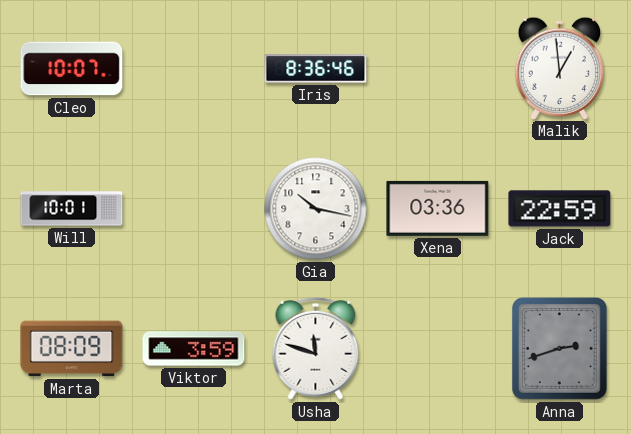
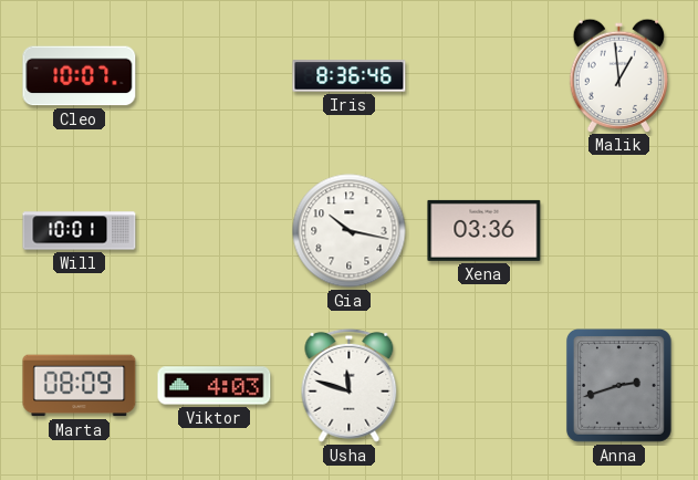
Jack: 22:59 -> none (560, 209)
Viktor: 3:59 -> 4:03 (215, 386)
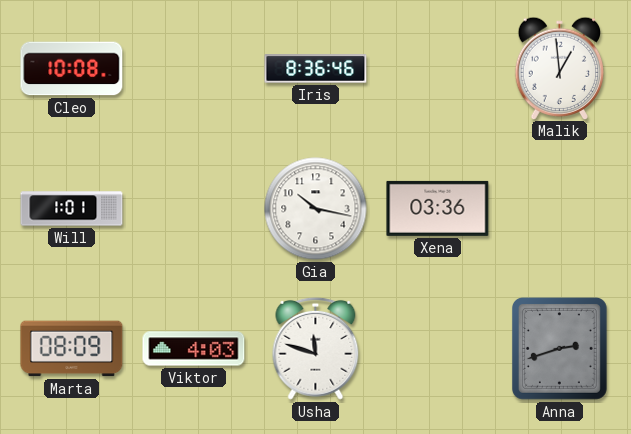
Cleo: 10:07 -> 10:08 (72, 69)
Will: 10:01 -> 1:01 (72, 209)
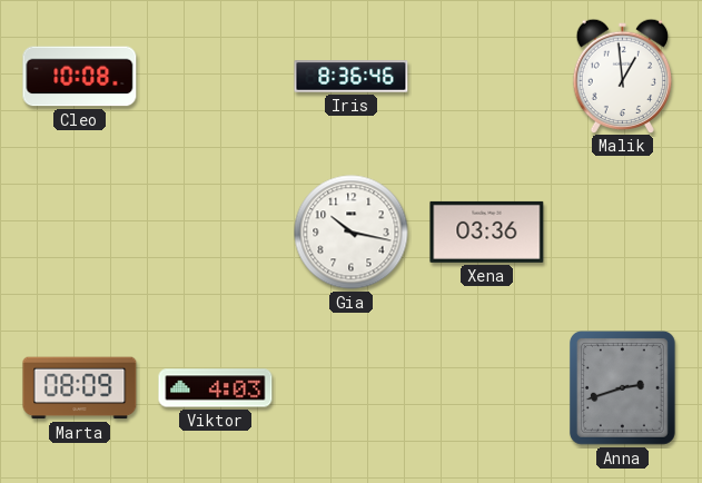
Will: 1:01 -> none (72, 209)
Usha: 11:48 -> none (316, 348)
